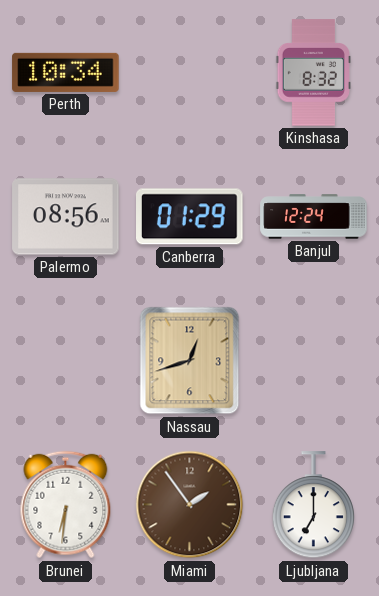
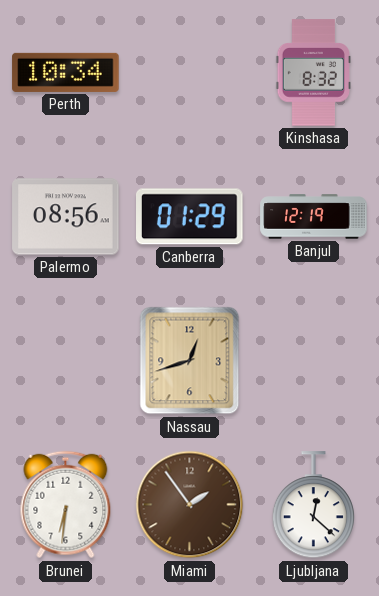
Banjul: 12:24 -> 12:19 (314, 217)
Ljubljana: 7:00 -> 12:22 (313, 505)
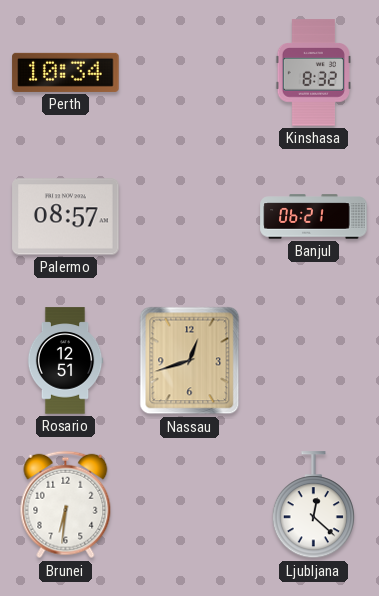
Palermo: 08:56 -> 08:57 (66, 217)
Canberra: 01:29 -> none (190, 217)
Banjul: 12:19 -> 06:21 (314, 217)
Rosario: none -> 12:51 (65, 361)
Miami: 1:54 -> none (190, 505)
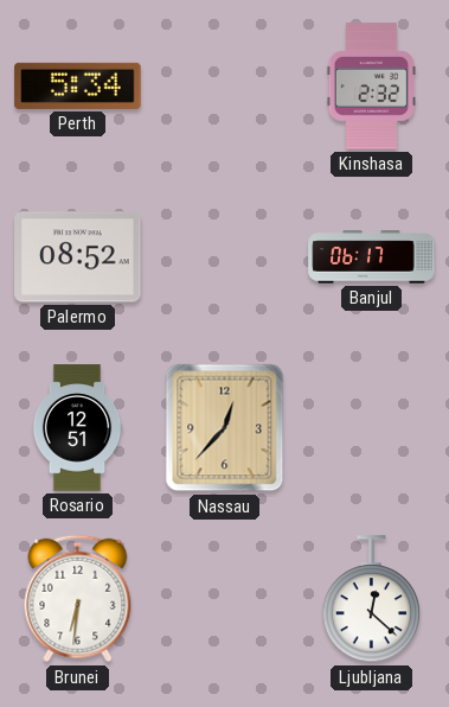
Perth: 10:34 -> 5:34 (78, 85)
Kinshasa: 8:32 -> 2:32 (371, 87)
Palermo: 08:57 -> 08:52 (78, 257)
Banjul: 06:21 -> 06:17 (372, 257)
Nassau: 12:42 -> 12:37 (225, 428)
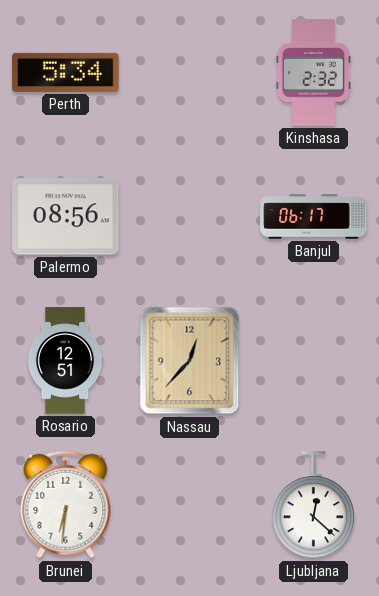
Palermo: 08:52 -> 08:56 (66, 217)
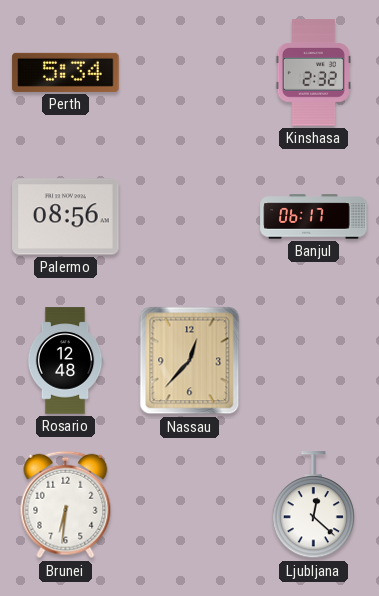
Rosario: 12:51 -> 12:48 (65, 361)
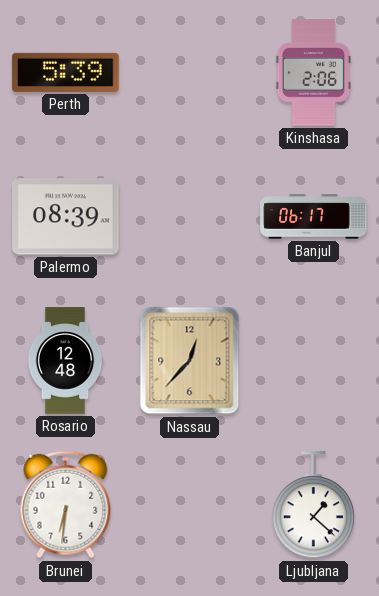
Perth: 5:34 -> 5:39 (66, 72)
Kinshasa: 2:32 -> 2:06 (313, 73)
Palermo: 08:56 -> 08:39 (66, 217)
Ljubljana: 12:22 -> 1:22 (313, 505)
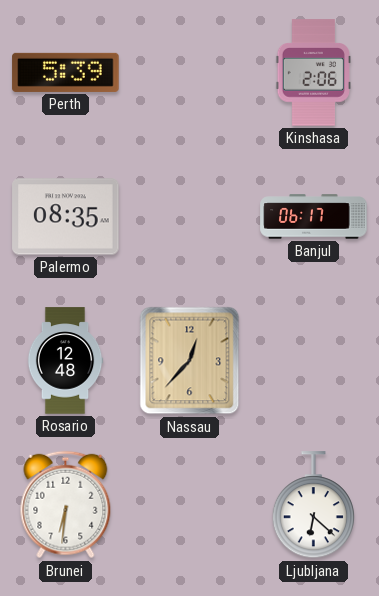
Palermo: 08:39 -> 08:35 (66, 217)
Ljubljana: 1:22 -> 6:22 (313, 505)
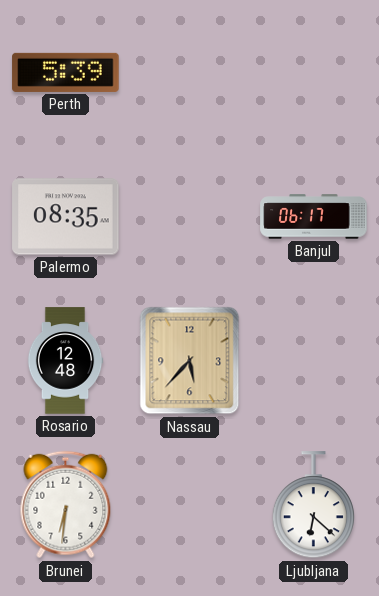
Kinshasa: 2:06 -> none (313, 73)
Nassau: 12:37 -> 5:37 (190, 361)
